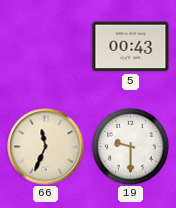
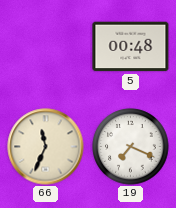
5: 00:43 -> 00:48 (131, 47)
19: 9:30 -> 7:19 (131, 147)
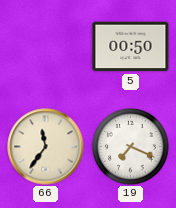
5: 00:48 -> 00:50 (131, 47)
66: 11:34 -> 11:36 (46, 147)
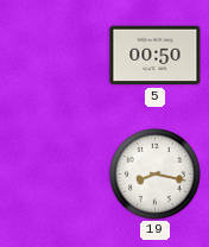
66: 11:36 -> none (46, 147)
19: 7:19 -> 8:17 (156, 175)
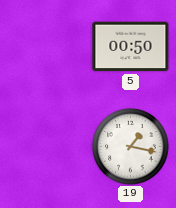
19: 8:17 -> 1:17 (131, 147)
